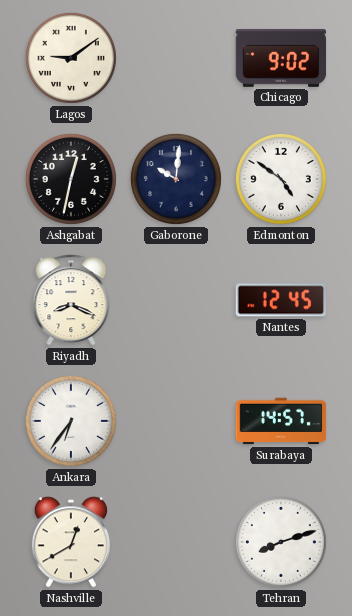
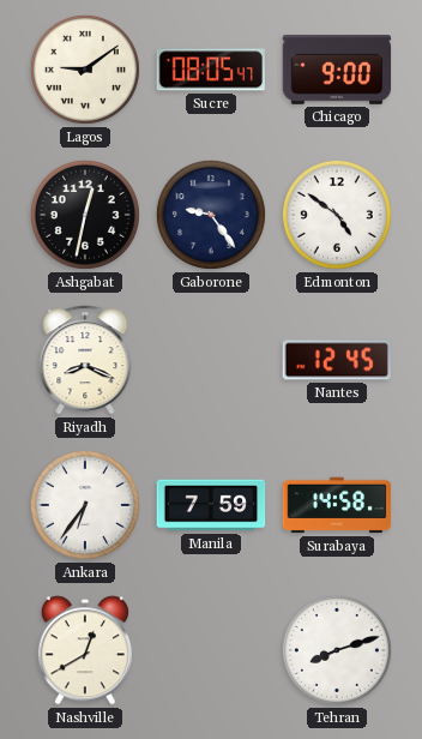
Sucre: none -> 08:05 (210, 70)
Chicago: 9:02 -> 9:00 (337, 70)
Gaborone: 10:01 -> 9:24 (211, 215)
Manila: none -> 7:59 (211, 505)
Surabaya: 14:57 -> 14:58 (337, 505)
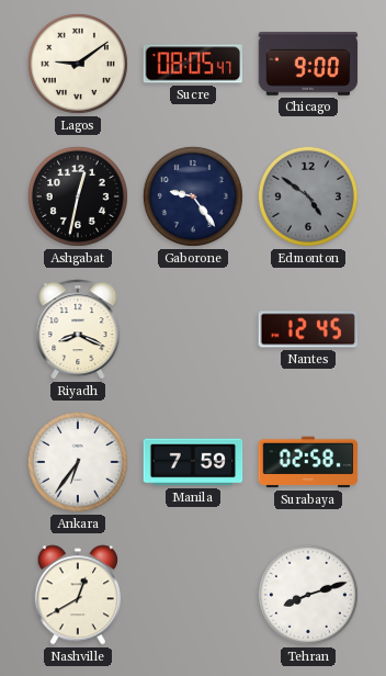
Edmonton dial: white -> grey (308, 196)
Surabaya: 14:58 -> 02:58 (308, 462)
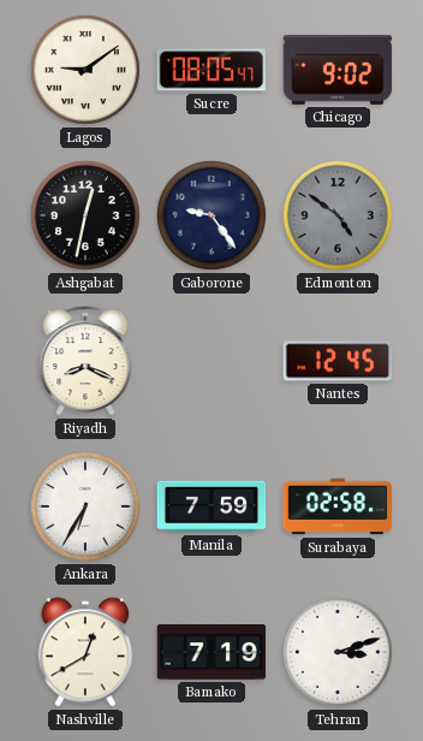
Chicago: 9:00 -> 9:02 (338, 70)
Ankara: 6:36 -> 6:35 (85, 506)
Bamako: none -> 7:19 (211, 653)
Tehran: 8:12 -> 3:12 (338, 652)
